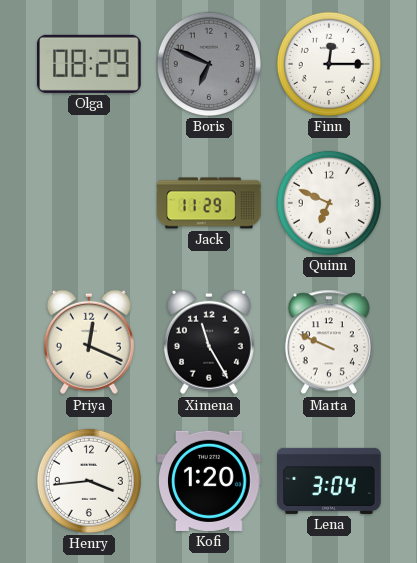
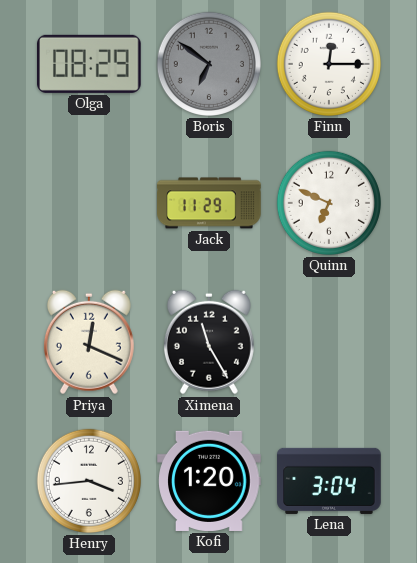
Boris: 6:49 -> 6:51 (209, 64)
Marta: 9:49 -> none (329, 342)
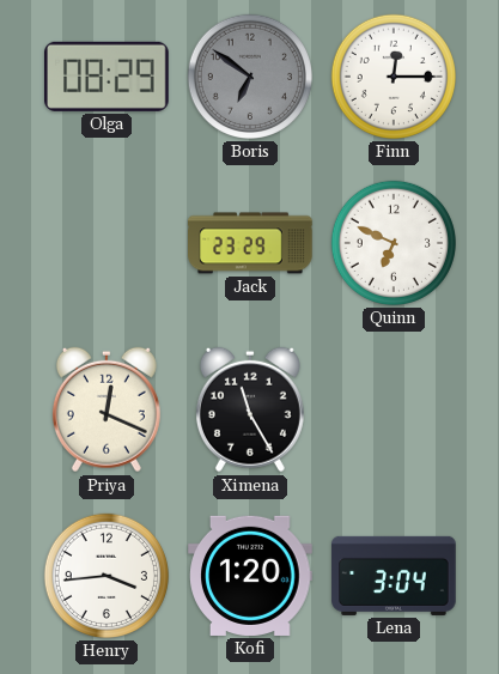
Jack: 11:29 -> 23:29 (250, 243)
